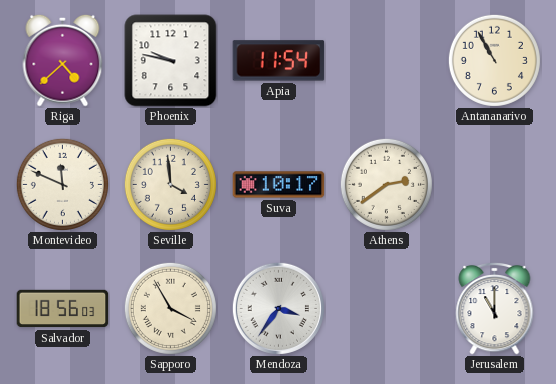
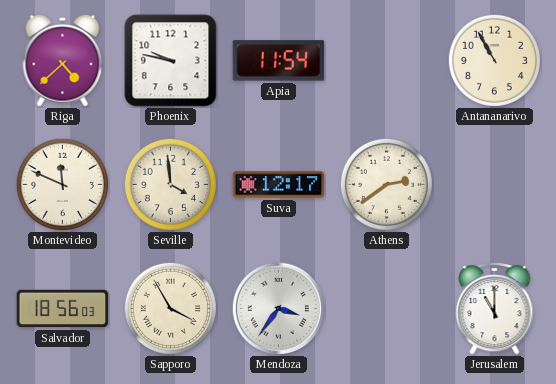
Suva: 10:17 -> 12:17 (279, 185)
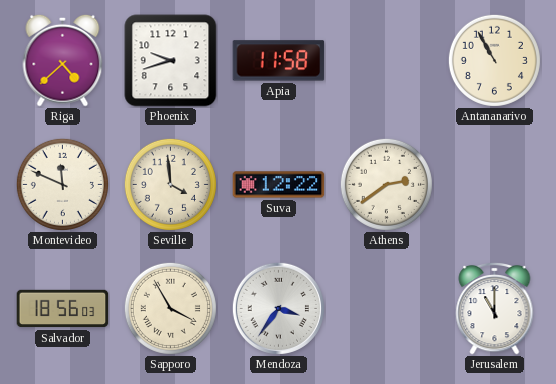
Phoenix: 9:47 -> 9:42 (171, 61)
Apia: 11:54 -> 11:58 (279, 61)
Suva: 12:17 -> 12:22 (279, 185)
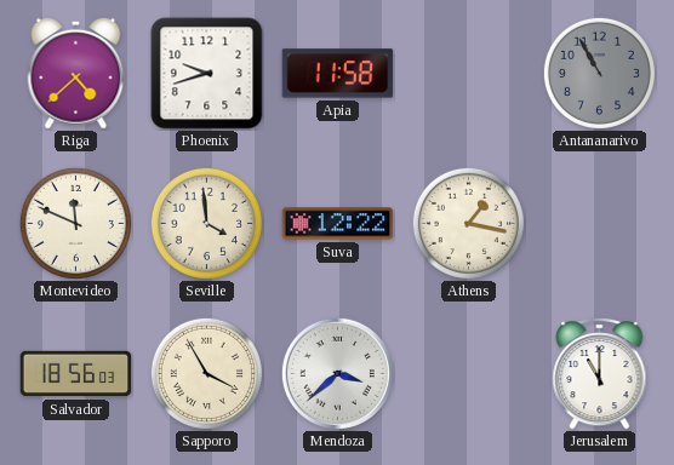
Antananarivo dial: cream -> grey (599, 73)
Athens: 2:39 -> 1:17 (468, 223)
Mendoza: 3:36 -> 3:38 (337, 373)
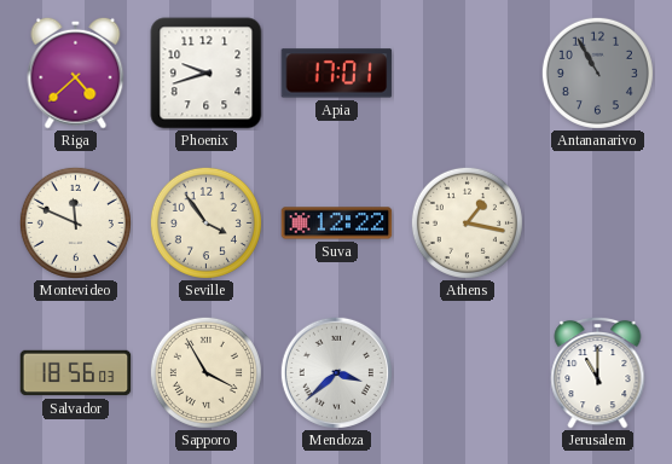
Apia: 11:58 -> 17:01 (337, 74)
Seville: 3:59 -> 3:54 (205, 222)
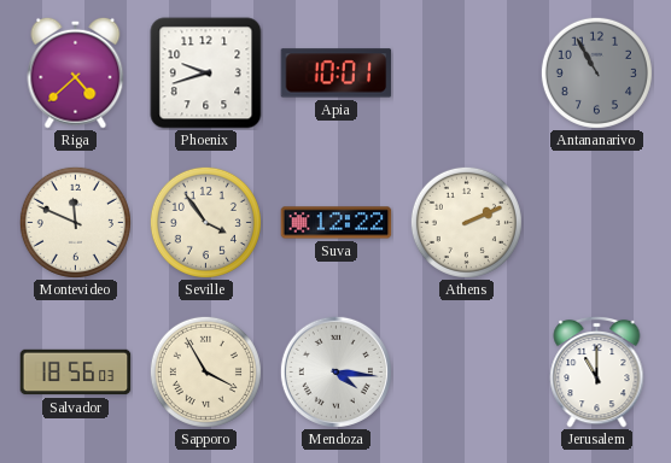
Apia: 17:01 -> 10:01 (337, 74)
Athens: 1:17 -> 2:11 (466, 222)
Mendoza: 3:38 -> 4:16 (335, 371)
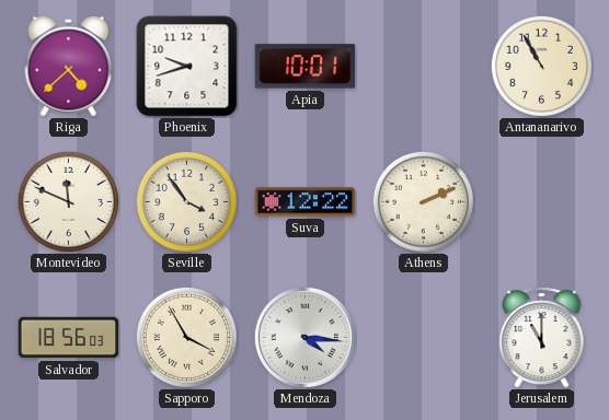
Antananarivo dial: grey -> cream (541, 66)
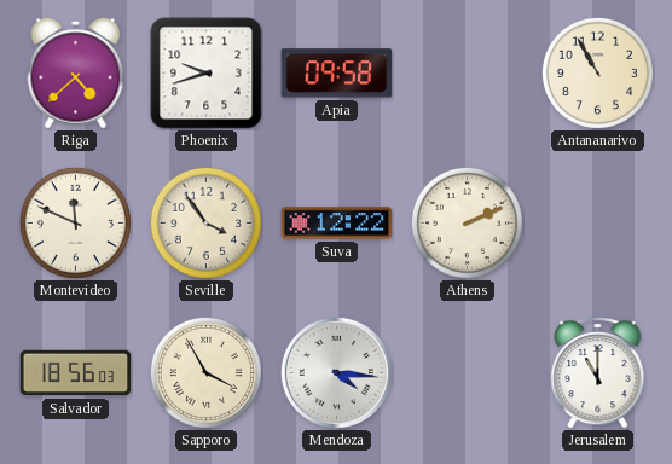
Apia: 10:01 -> 09:58 (337, 74)
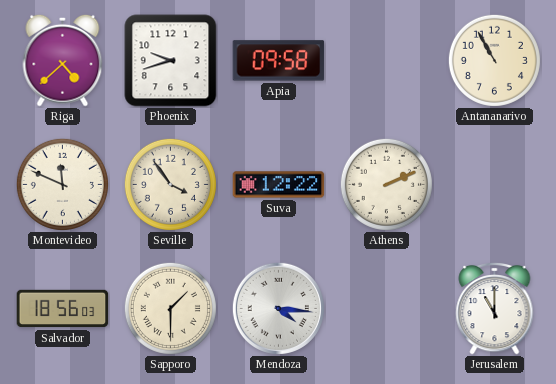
Sapporo: 3:55 -> 1:30 (170, 308)
